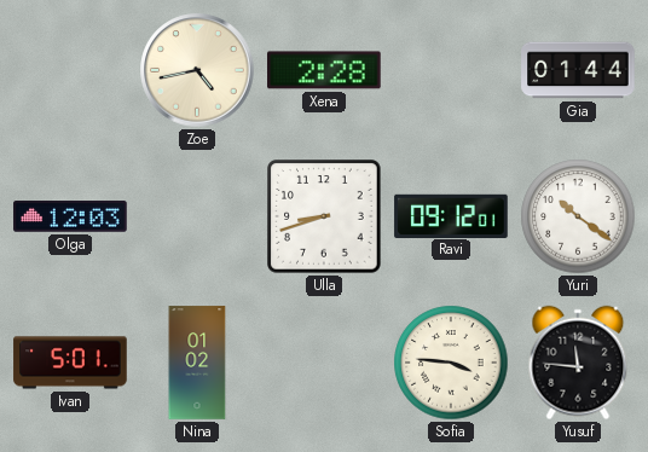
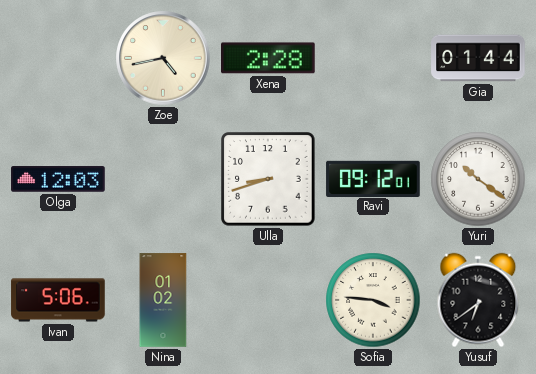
Ivan: 5:01 -> 5:06 (58, 300)
Yusuf: 11:46 -> 6:39 (478, 300)
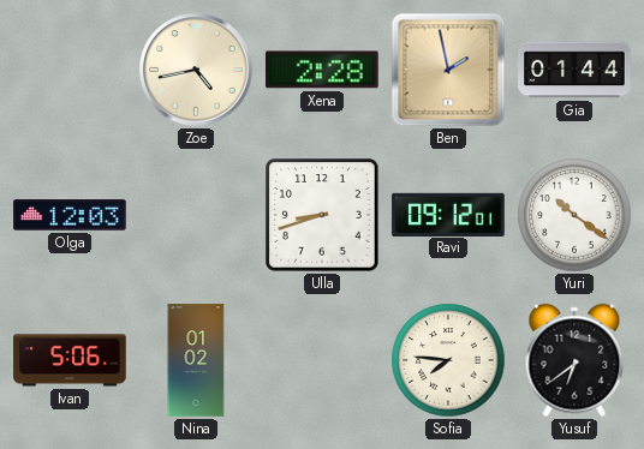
Ben: none -> 1:58 (448, 70)
Sofia: 3:46 -> 7:46 (448, 360)
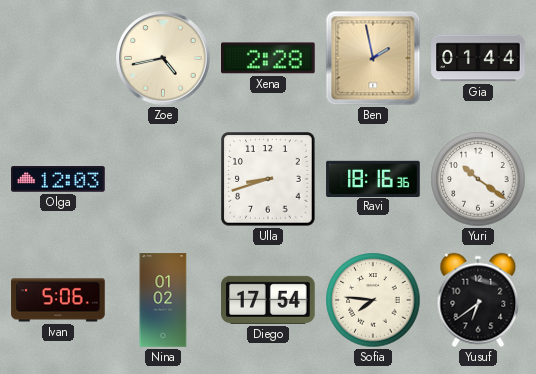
Ravi: 09:12 -> 18:16 (373, 178)
Diego: none -> 17:54 (268, 300)
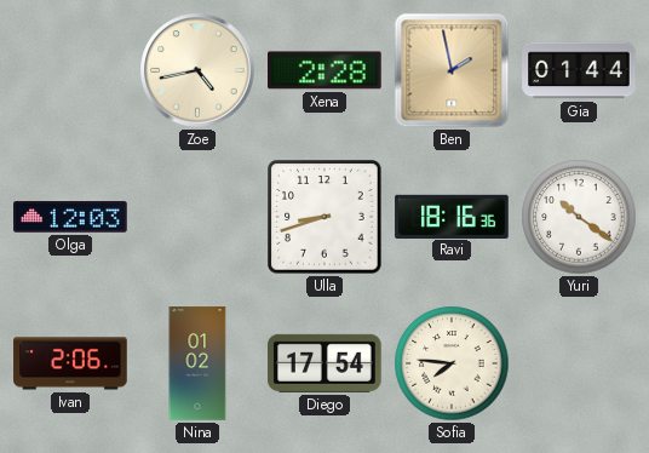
Ivan: 5:06 -> 2:06 (70, 363)
Yusuf: 6:39 -> none (478, 300)
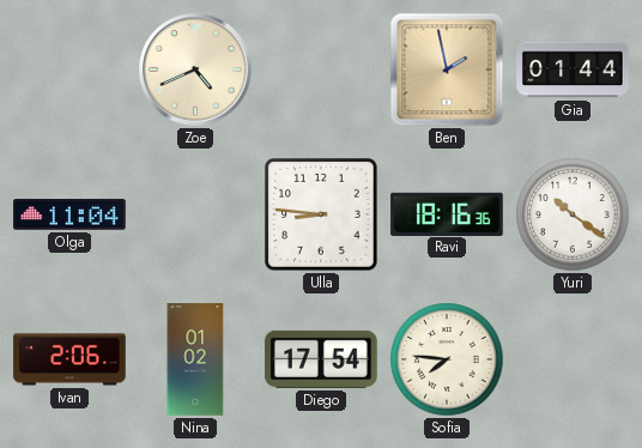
Zoe: 4:43 -> 4:41 (195, 69)
Xena: 2:28 -> none (326, 70)
Olga: 12:03 -> 11:04 (69, 214)
Ulla: 8:42 -> 8:46 (321, 214)
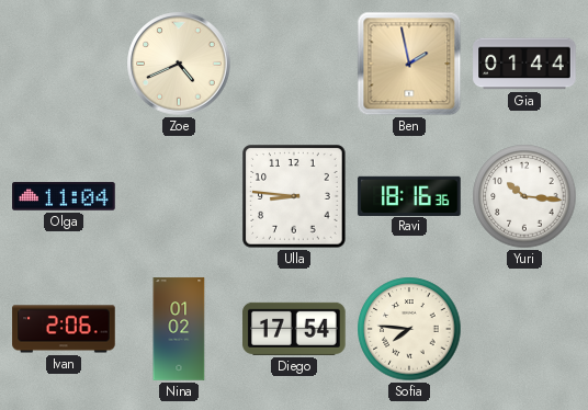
Yuri: 10:21 -> 10:16 (524, 196)
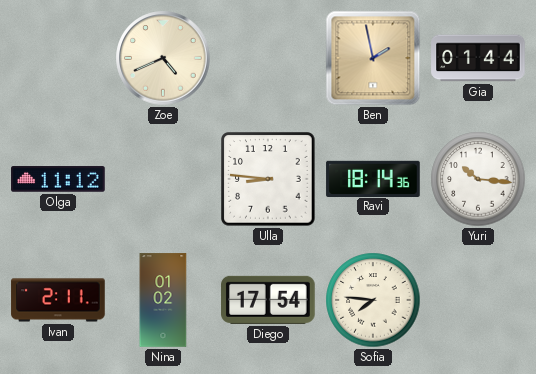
Olga: 11:04 -> 11:12 (58, 179)
Ravi: 18:16 -> 18:14 (373, 178)
Ivan: 2:06 -> 2:11 (58, 300)
